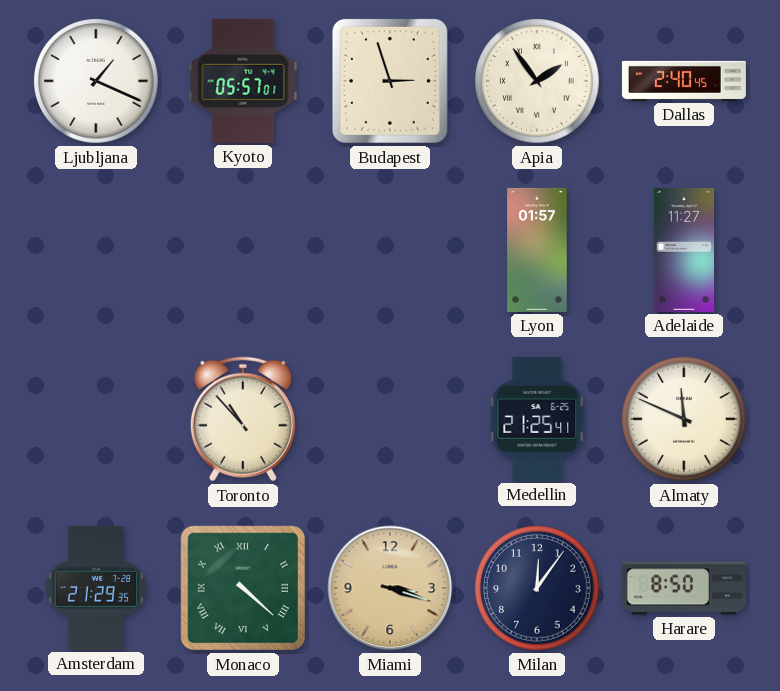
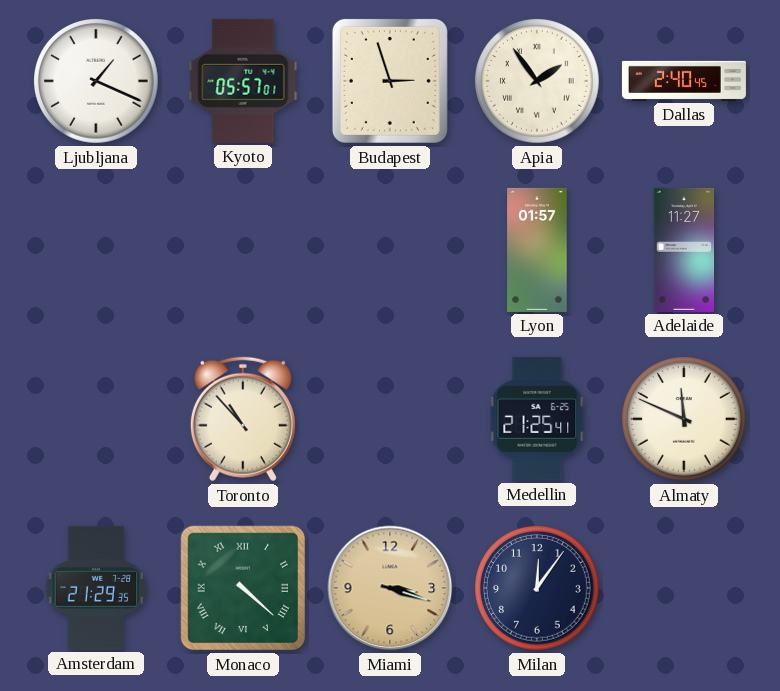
Harare: 8:50 -> none (684, 588)
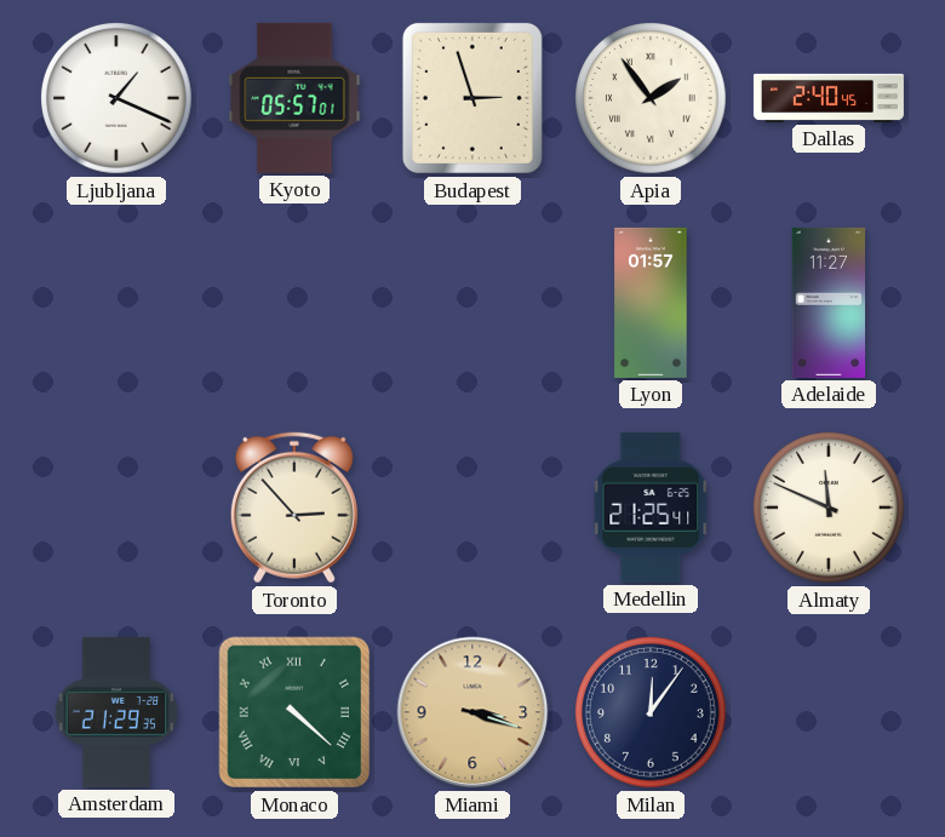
Toronto: 10:53 -> 2:53 (294, 508)
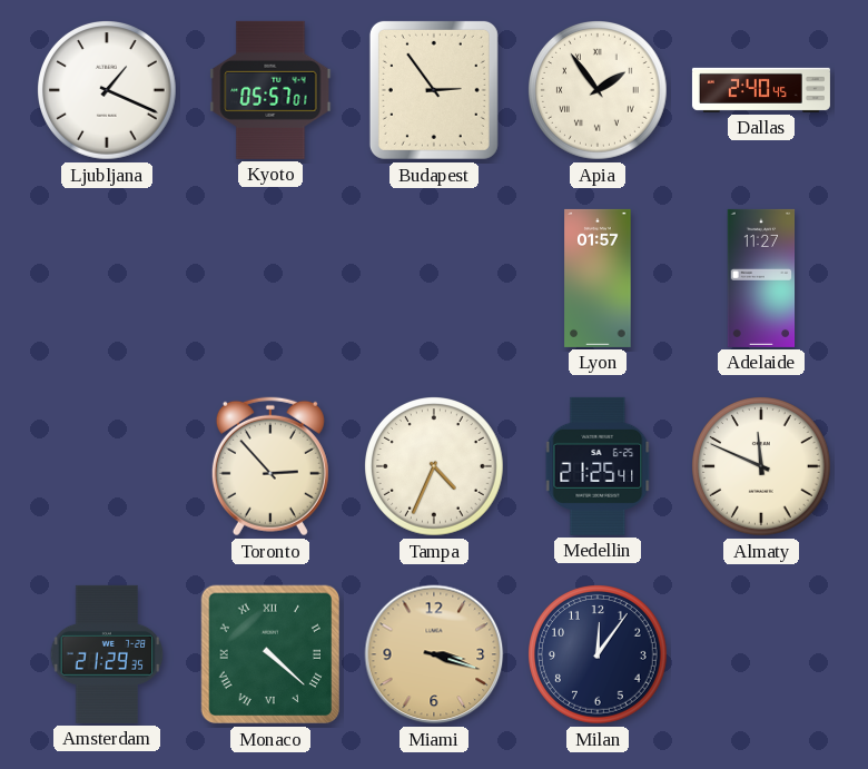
Budapest: 2:57 -> 2:54 (434, 90)
Tampa: none -> 4:34 (435, 467)
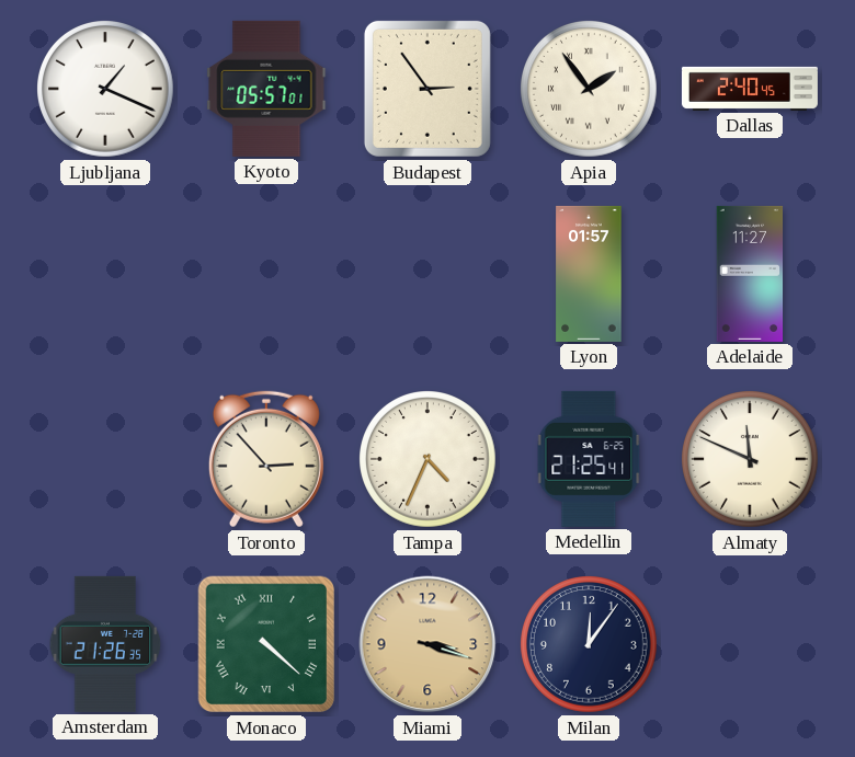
Amsterdam: 21:29 -> 21:26 (105, 644)
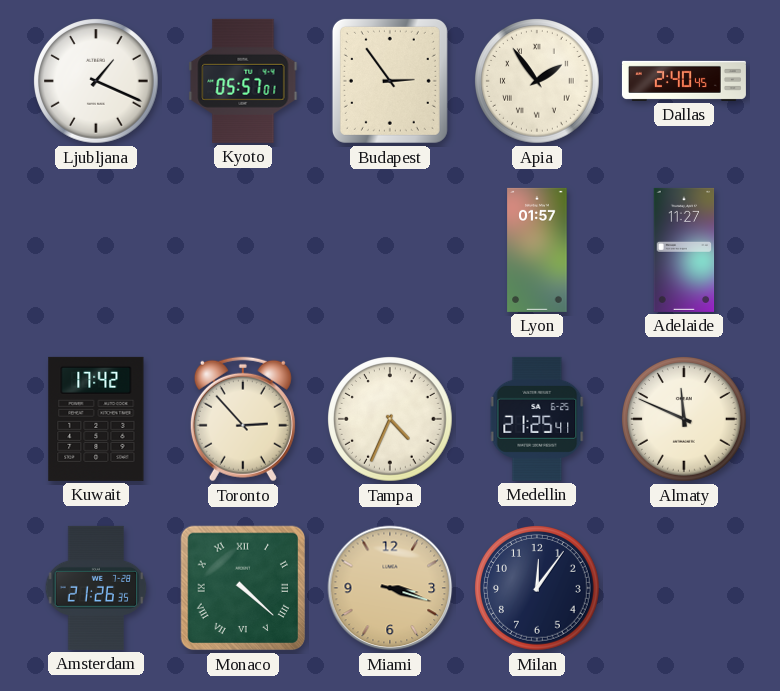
Kuwait: none -> 17:42 (96, 419)
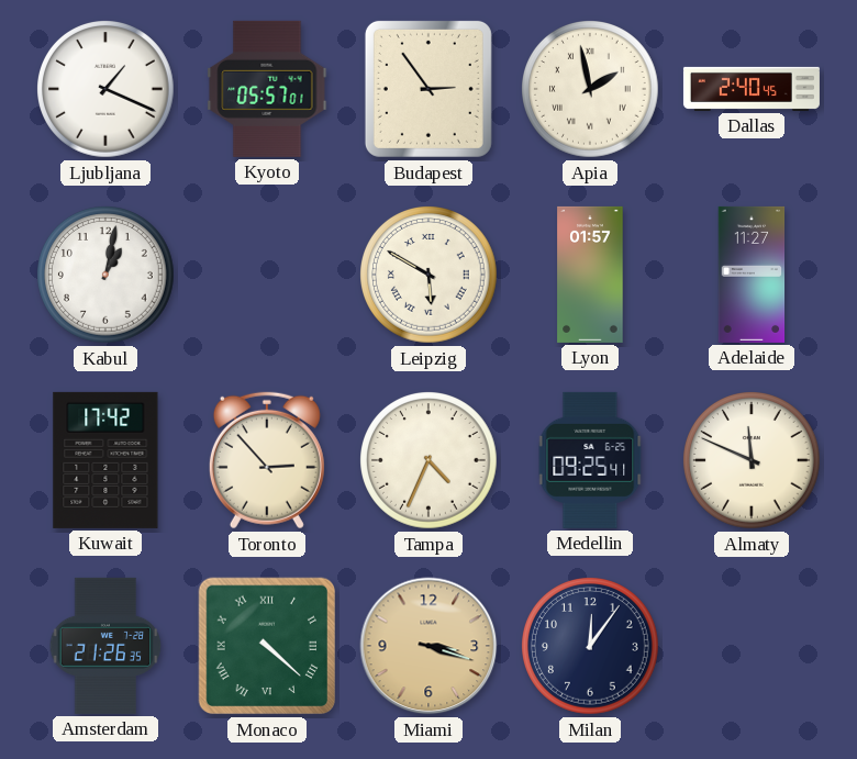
Apia: 1:54 -> 1:58 (591, 90)
Kabul: none -> 1:02 (107, 276)
Leipzig: none -> 5:50 (430, 276)
Medellin: 21:25 -> 09:25 (590, 460)
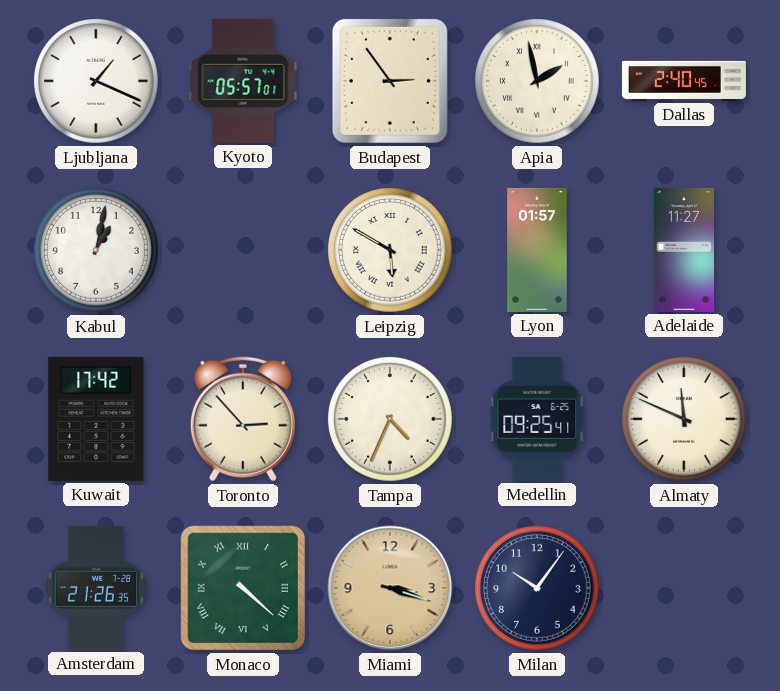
Milan: 12:06 -> 10:06 (538, 589)
